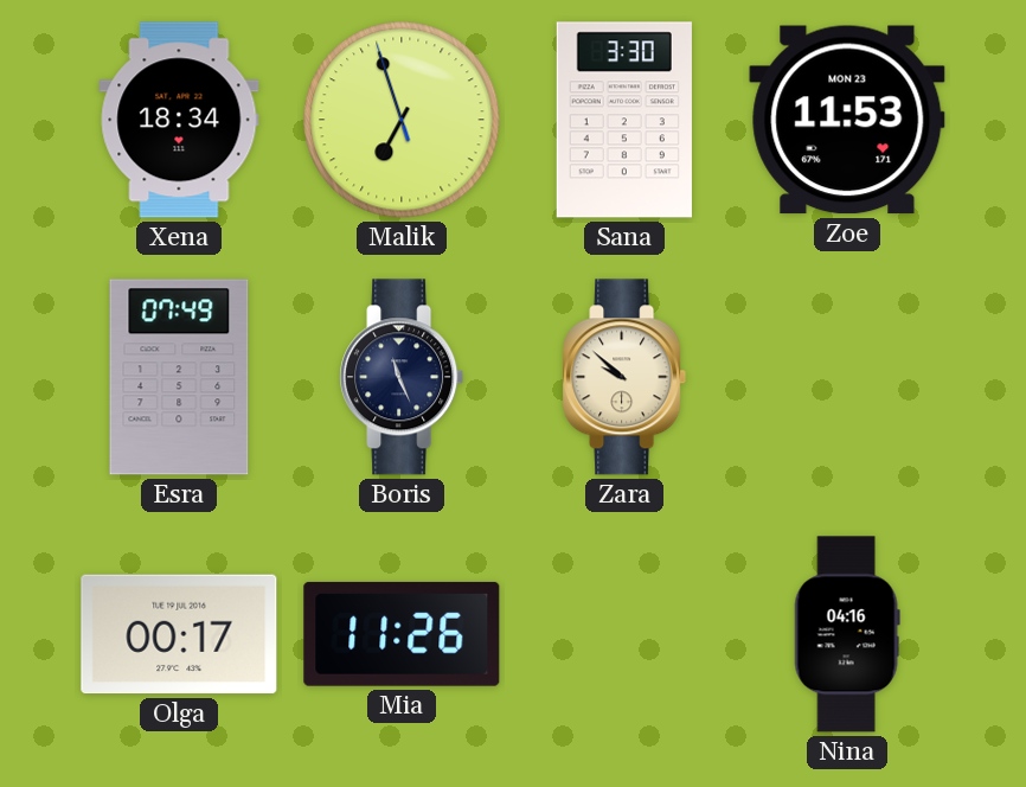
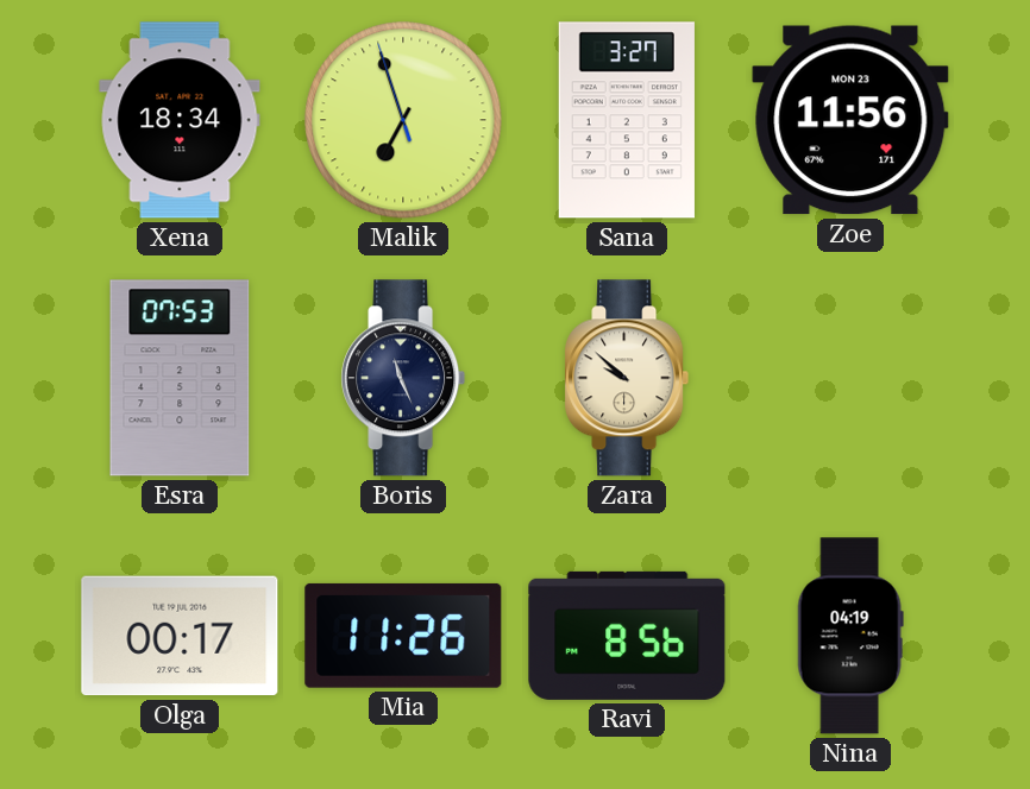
Sana: 3:30 -> 3:27 (627, 120)
Zoe: 11:53 -> 11:56 (850, 120)
Esra: 07:49 -> 07:53 (180, 378)
Ravi: none -> 8:56 (627, 636)
Nina: 04:16 -> 04:19 (850, 636)
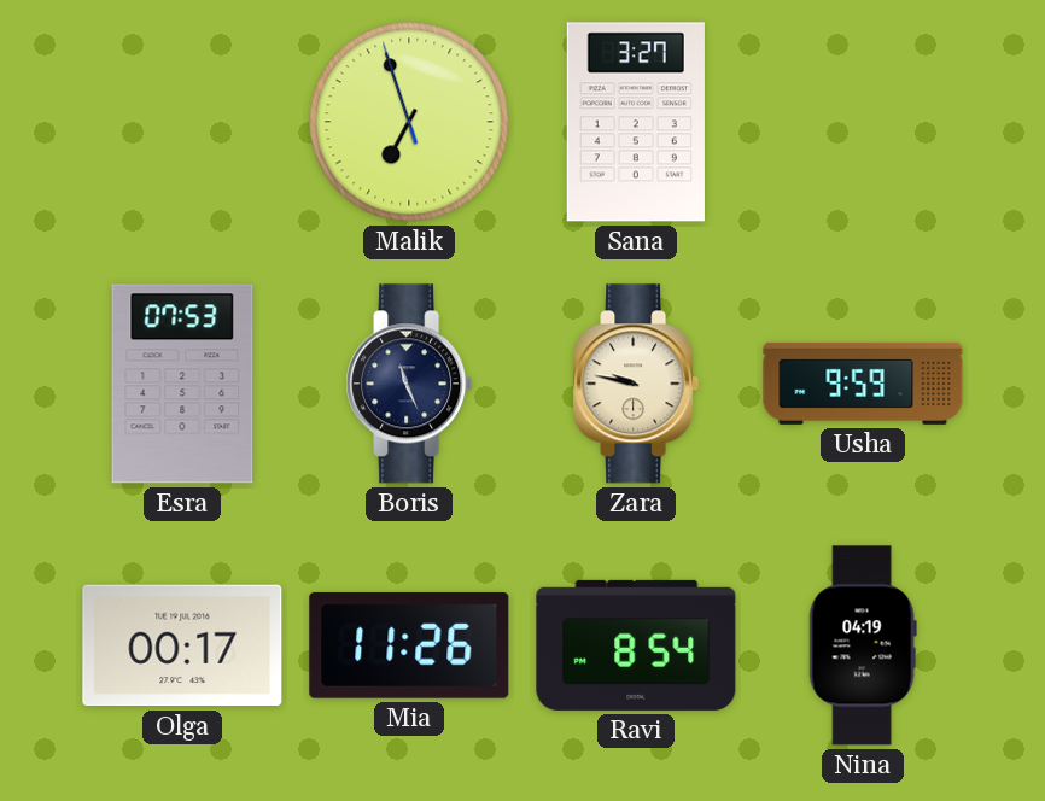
Xena: 18:34 -> none (180, 120)
Zoe: 11:56 -> none (850, 120)
Zara: 9:52 -> 9:47 (636, 384)
Usha: none -> 9:59 (863, 384)
Ravi: 8:56 -> 8:54 (636, 645)
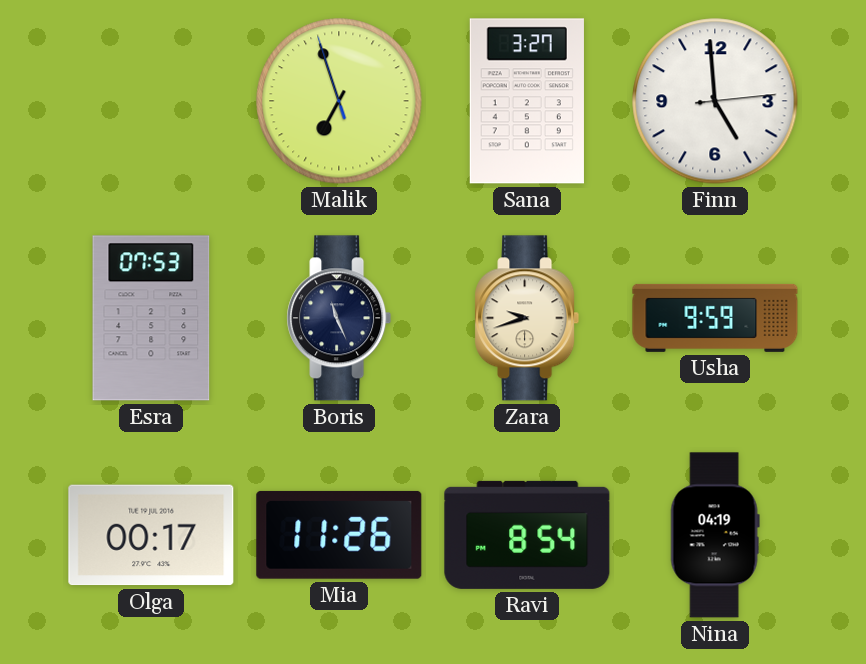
Finn: none -> 4:59 (715, 101)
Zara: 9:47 -> 9:42 (527, 318)
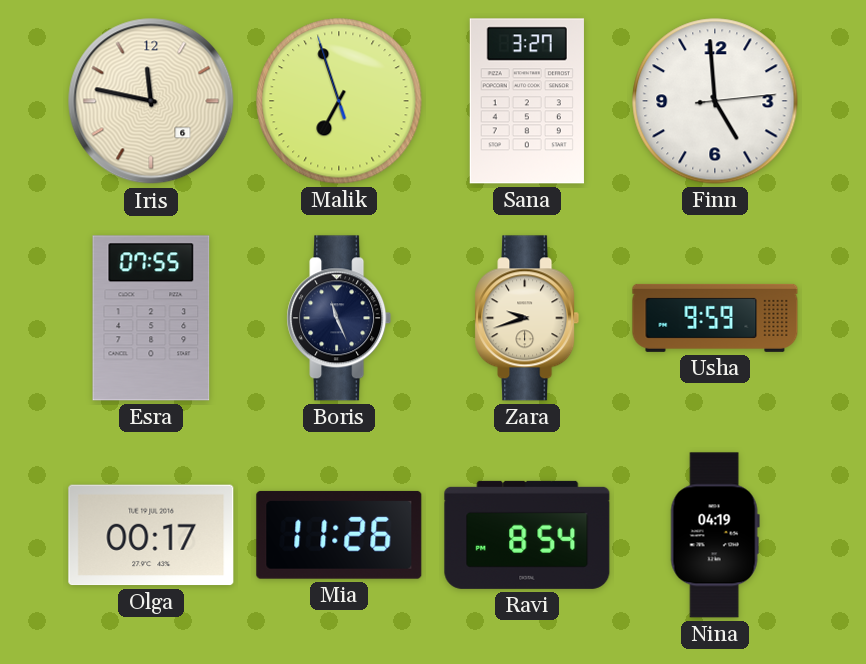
Iris: none -> 11:47 (151, 101)
Esra: 07:53 -> 07:55 (151, 318)
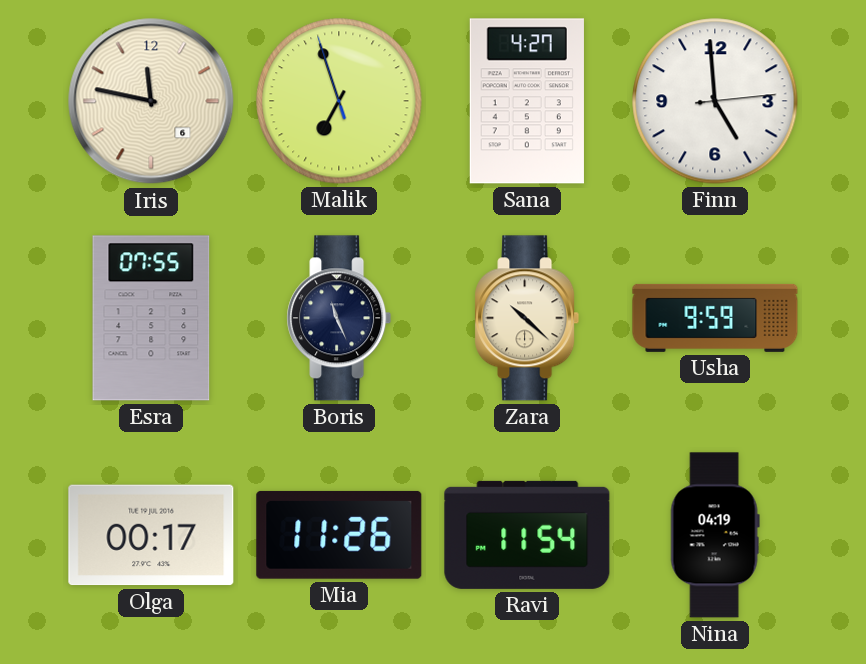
Sana: 3:27 -> 4:27 (527, 101)
Zara: 9:42 -> 10:22 (527, 318)
Ravi: 8:54 -> 11:54 (527, 535)
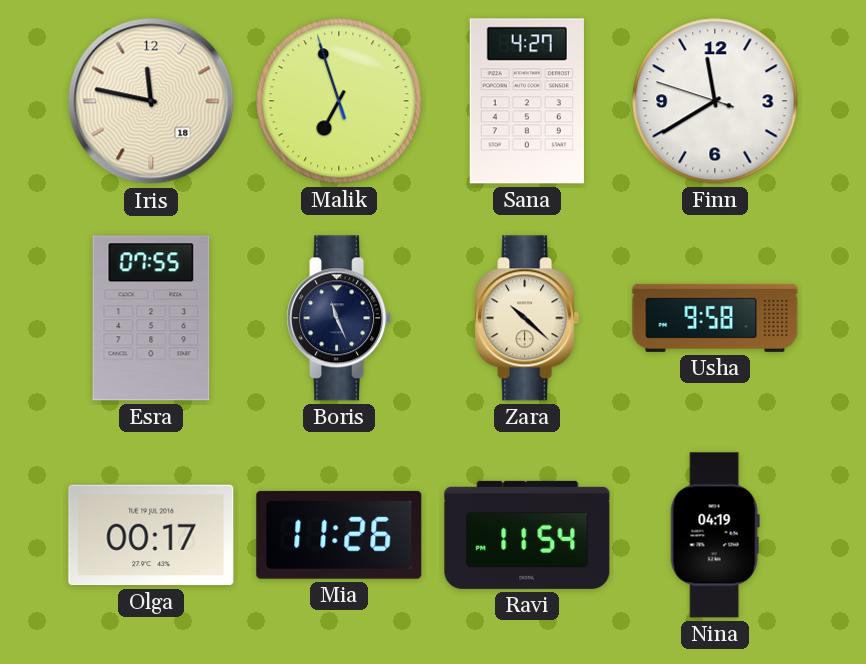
Iris date: 6 -> 18 (151, 101)
Finn: 4:59 -> 11:39 (715, 101)
Usha: 9:59 -> 9:58 (715, 318)
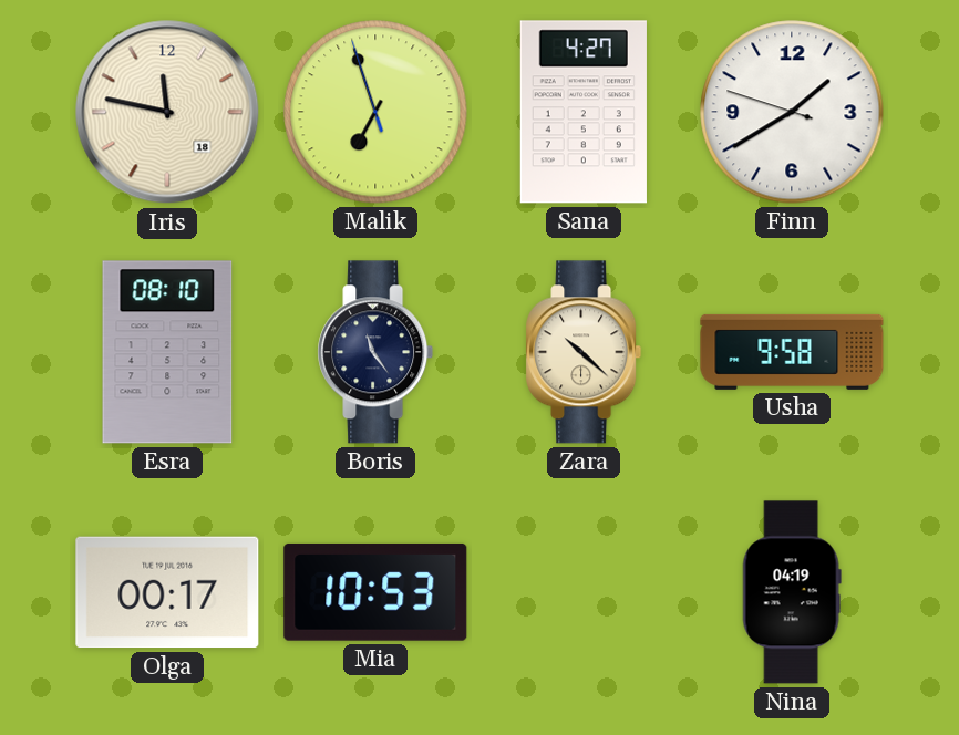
Finn: 11:39 -> 1:39 (792, 112)
Esra: 07:55 -> 08:10 (167, 352)
Boris: 11:26 -> 11:24 (375, 352)
Mia: 11:26 -> 10:53 (375, 592)
Ravi: 11:54 -> none (527, 535)
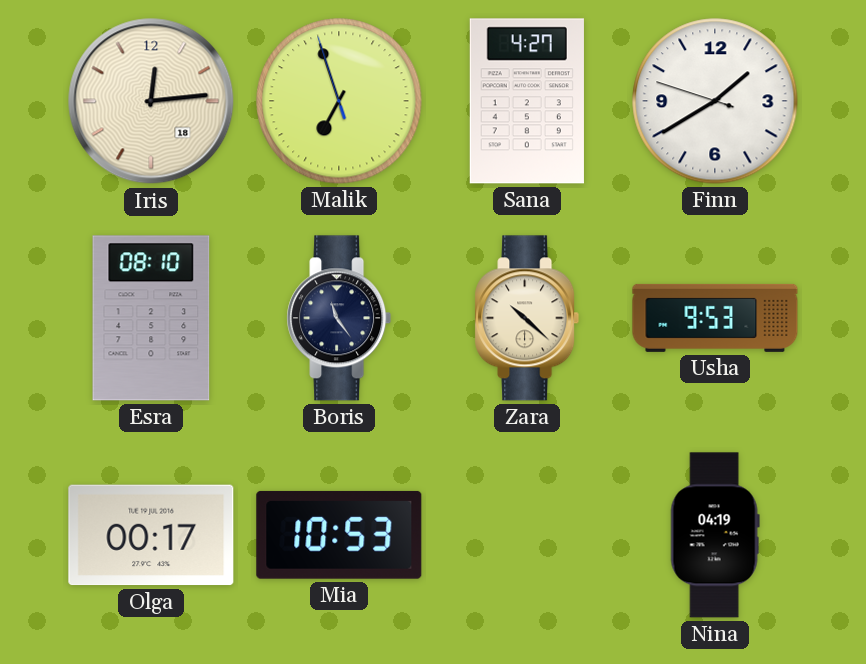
Iris: 11:47 -> 12:14 (151, 101)
Usha: 9:58 -> 9:53 (715, 318)
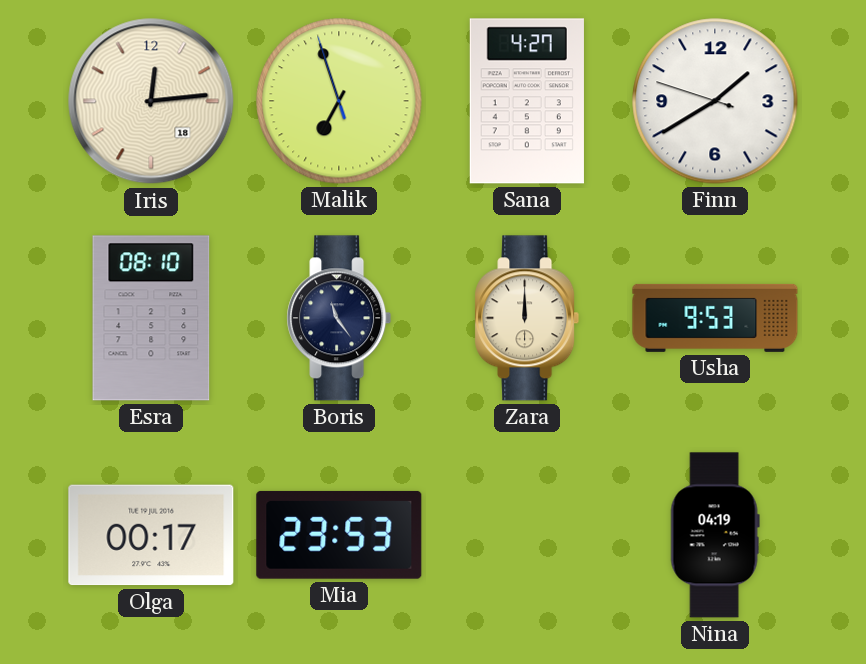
Zara: 10:22 -> 12:00 (527, 318)
Mia: 10:53 -> 23:53 (339, 535)
